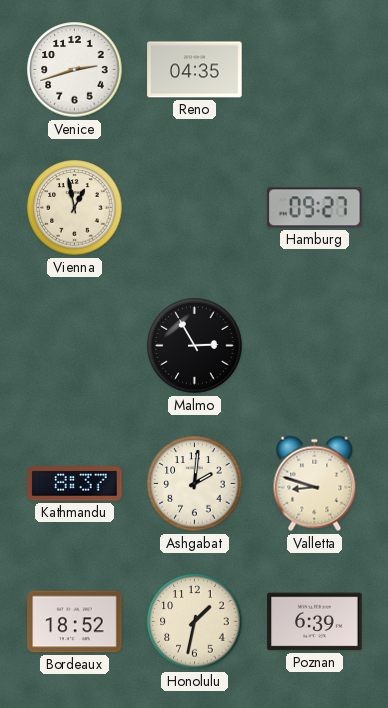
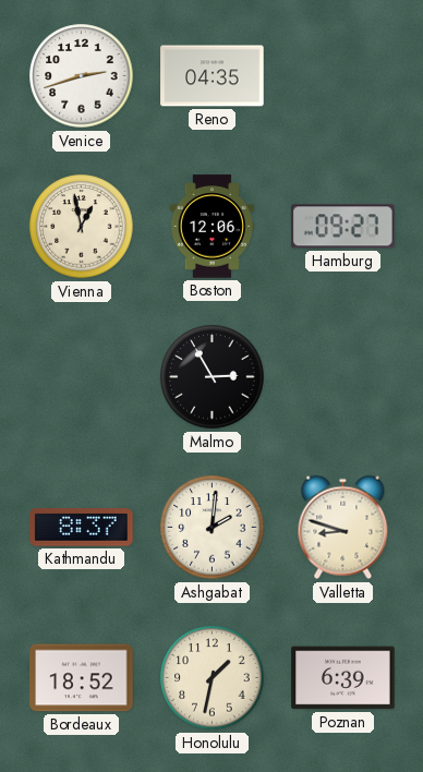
Boston: none -> 12:06 (211, 227)
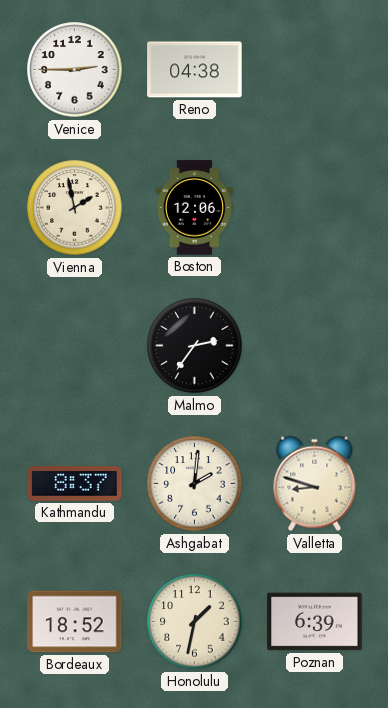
Venice: 2:42 -> 2:45 (75, 70)
Reno: 04:35 -> 04:38 (195, 70)
Vienna: 12:58 -> 1:58 (75, 208)
Hamburg: 09:27 -> none (343, 227)
Malmo: 2:55 -> 2:36 (195, 346)
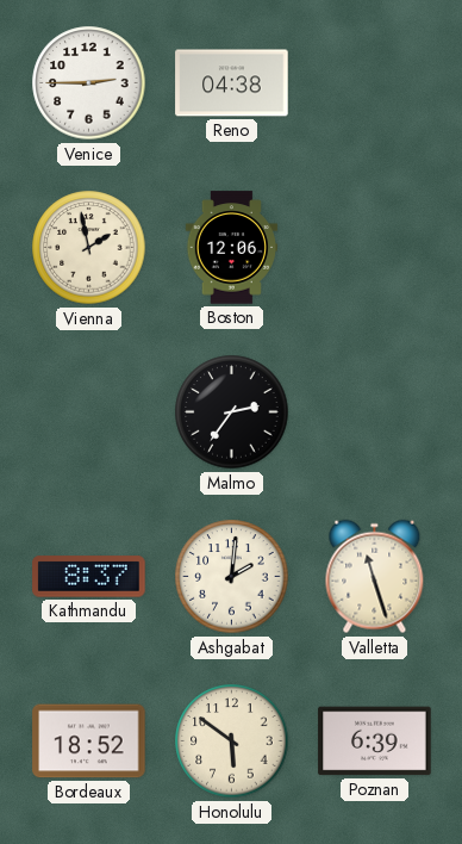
Valletta: 8:48 -> 11:27 (375, 577)
Honolulu: 1:32 -> 5:51 (232, 741)
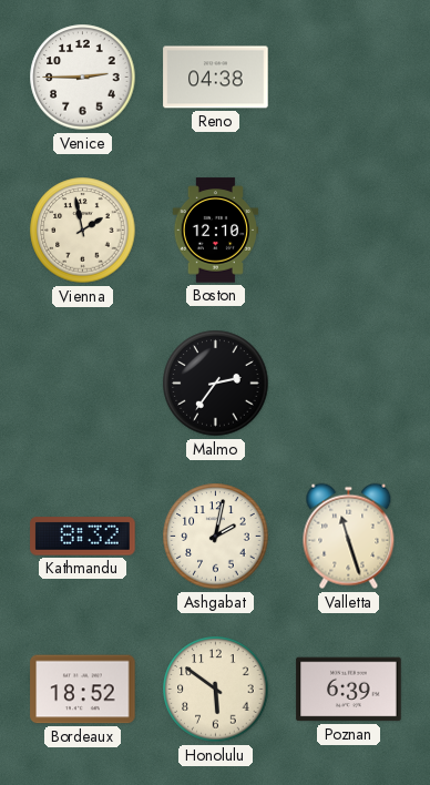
Boston: 12:06 -> 12:10 (215, 231)
Kathmandu: 8:37 -> 8:32 (83, 537)
Ashgabat: 2:01 -> 2:02 (216, 537)
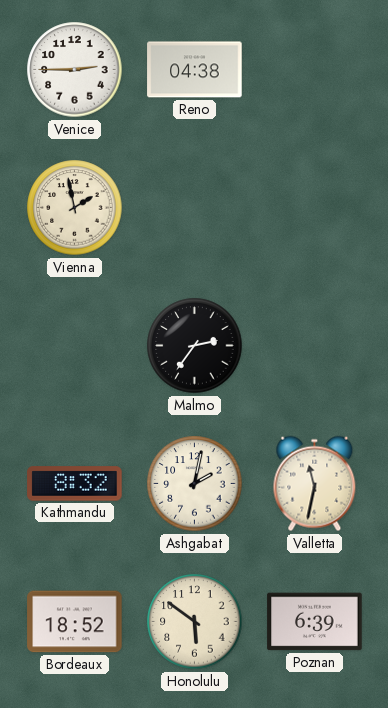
Boston: 12:10 -> none (215, 231)
Valletta: 11:27 -> 11:32 (315, 484)
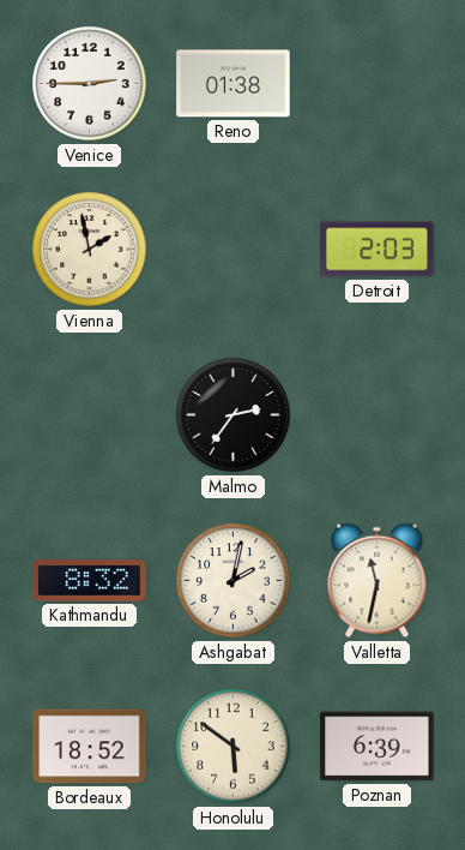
Reno: 04:38 -> 01:38 (234, 84)
Detroit: none -> 2:03 (378, 250)
